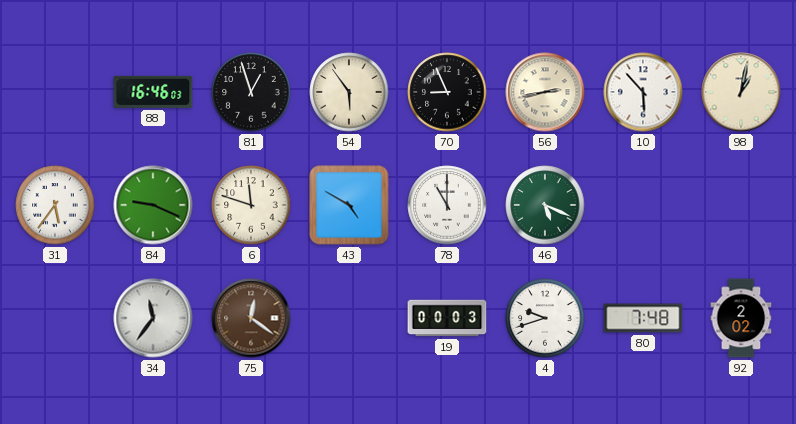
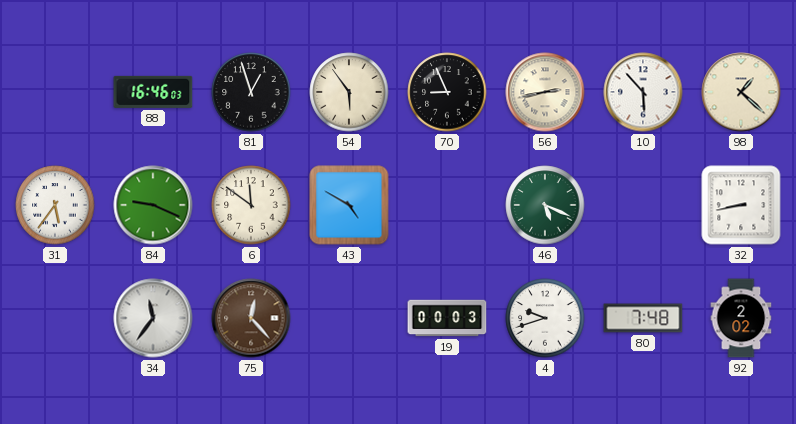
98: 1:02 -> 1:22 (741, 92)
6: 11:48 -> 11:51 (251, 205)
78: 11:00 -> none (447, 205)
32: none -> 8:43 (741, 205)
75: 12:21 -> 12:23 (251, 318)
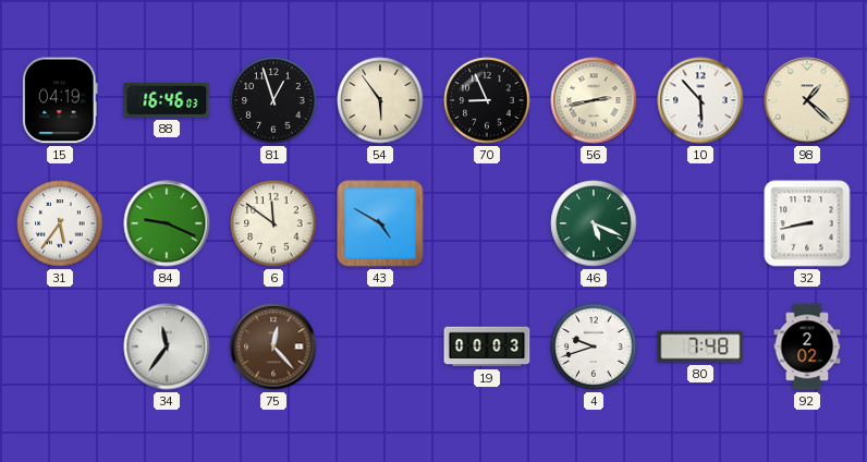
15: none -> 04:19 (60, 100)
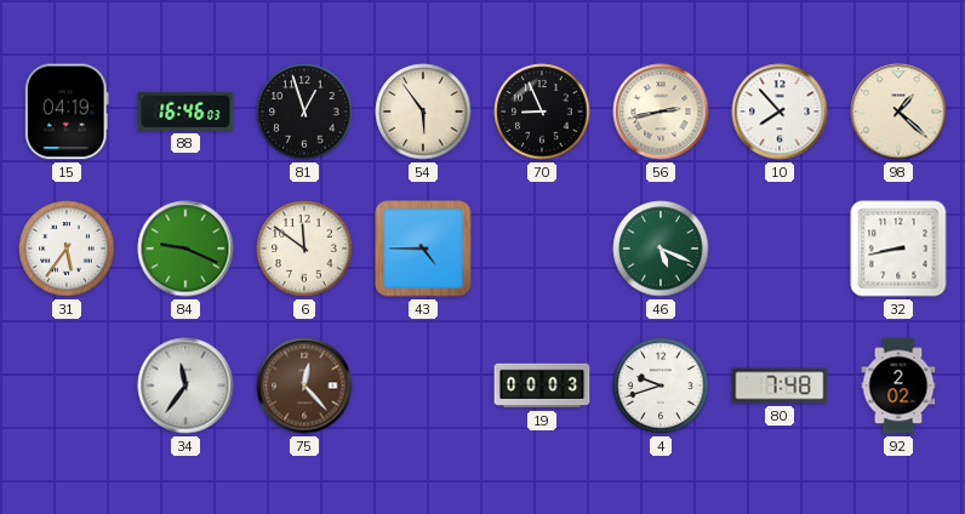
10: 5:53 -> 7:53 (780, 112)
43: 4:50 -> 4:45 (423, 249)
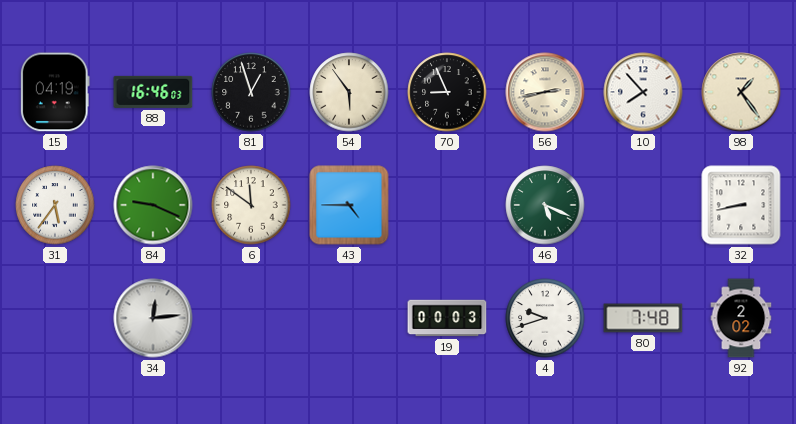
98: 1:22 -> 1:24 (741, 92)
34: 11:36 -> 12:14 (153, 318)
75: 12:23 -> none (304, 385)
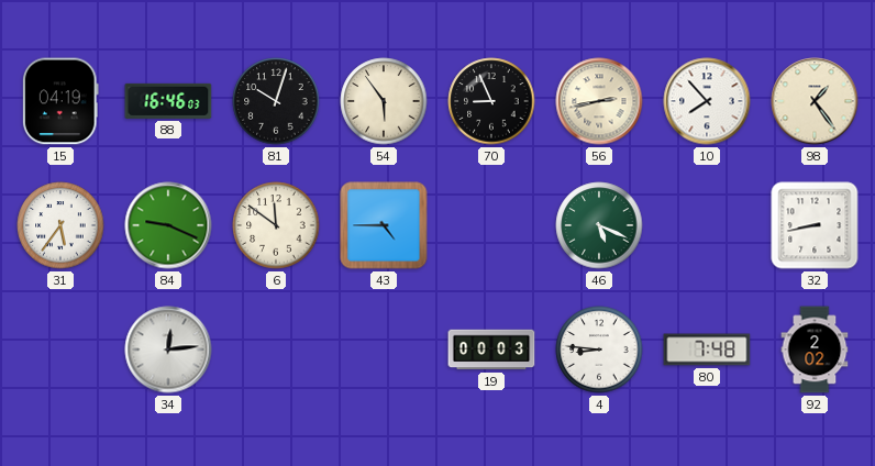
81: 12:57 -> 10:03 (276, 101)
4: 9:42 -> 8:46 (599, 349)
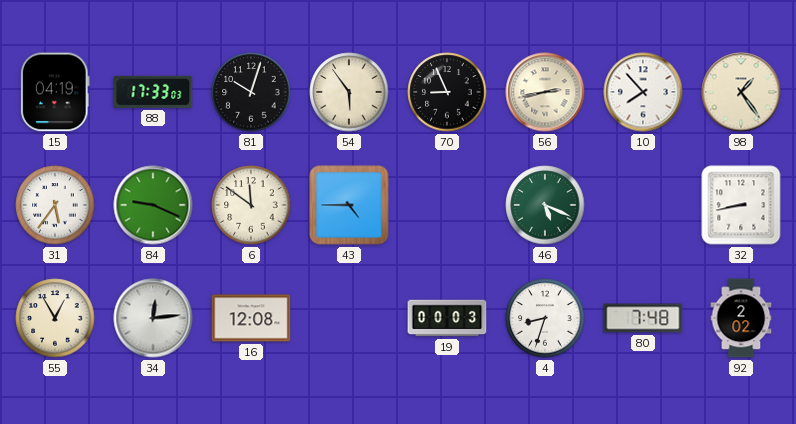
88: 16:46 -> 17:33 (153, 92)
55: none -> 12:55 (55, 318)
16: none -> 12:08 (251, 318)
4: 8:46 -> 8:33 (545, 318)
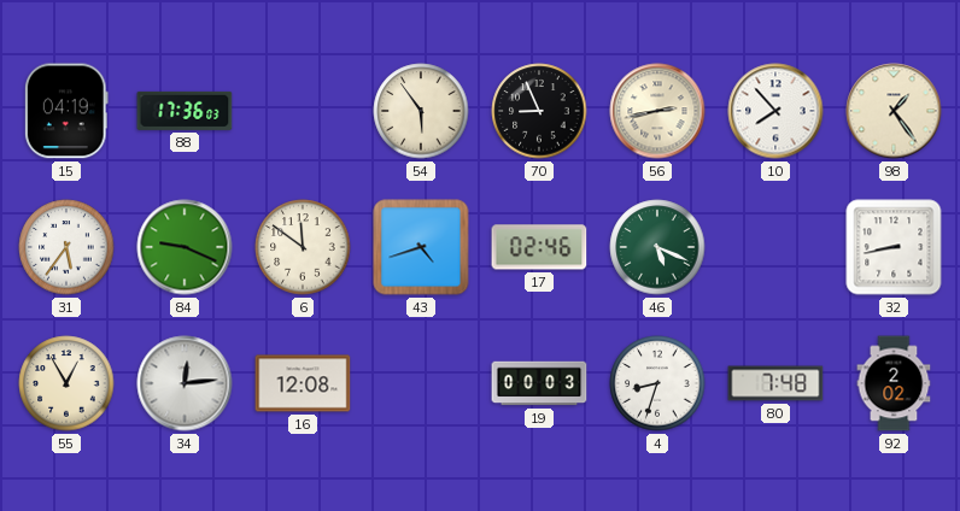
88: 17:33 -> 17:36 (185, 111)
81: 10:03 -> none (251, 92)
43: 4:45 -> 4:42 (421, 247)
17: none -> 02:46 (539, 247)
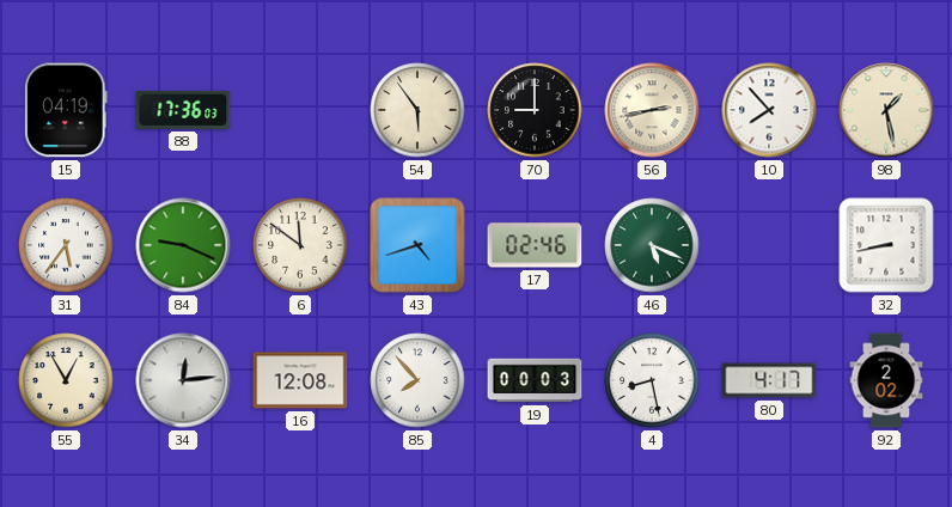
70: 8:56 -> 9:00 (535, 110)
98: 1:24 -> 1:28 (886, 110)
85: none -> 7:53 (417, 380)
4: 8:33 -> 8:28 (652, 380)
80: 7:48 -> 4:17 (769, 380)
